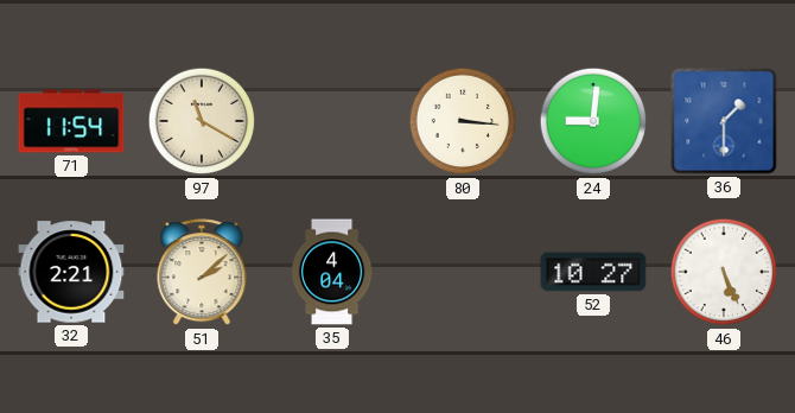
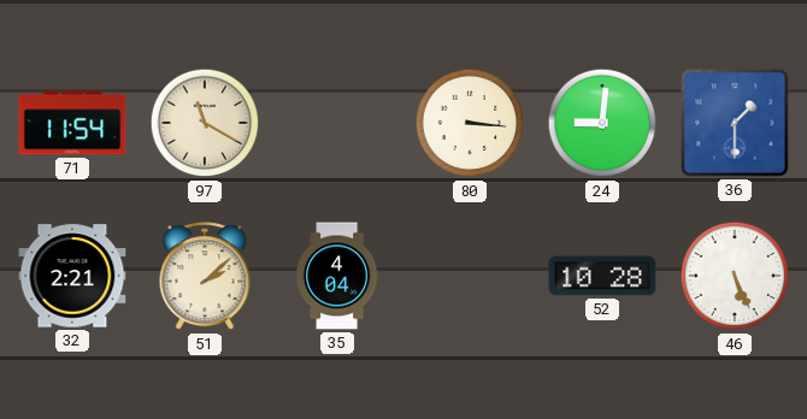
52: 10:27 -> 10:28 (602, 276)
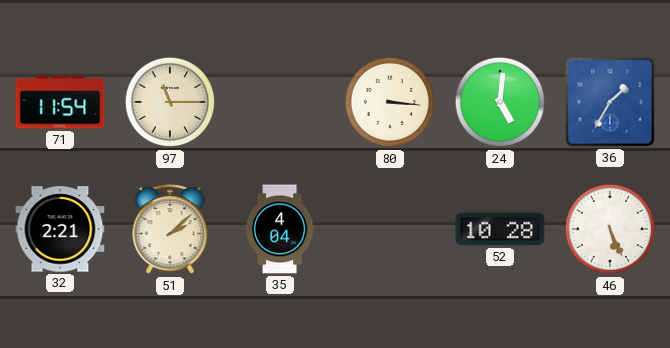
97: 11:20 -> 11:15 (170, 102)
24: 9:01 -> 5:01 (500, 102)
36: 1:30 -> 1:35 (610, 102)
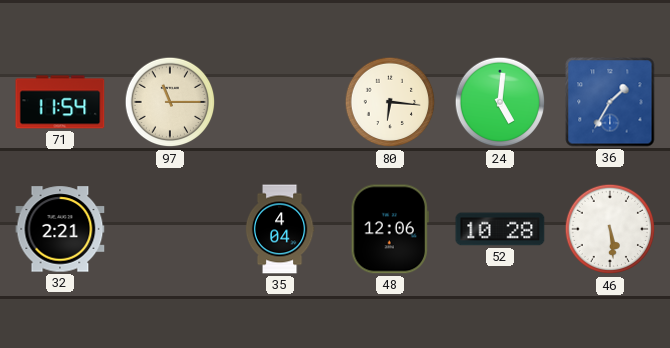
80: 3:16 -> 6:16 (390, 102)
51: 2:08 -> none (170, 230)
48: none -> 12:06 (390, 229)
46: 5:26 -> 5:29 (610, 229)
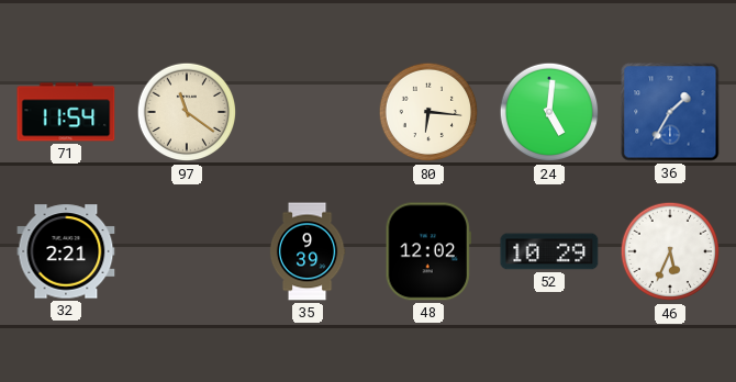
97: 11:15 -> 11:21 (187, 112)
35: 4:04 -> 9:39 (308, 251)
48: 12:06 -> 12:02 (428, 251)
52: 10:28 -> 10:29 (549, 251)
46: 5:29 -> 5:34 (670, 251)
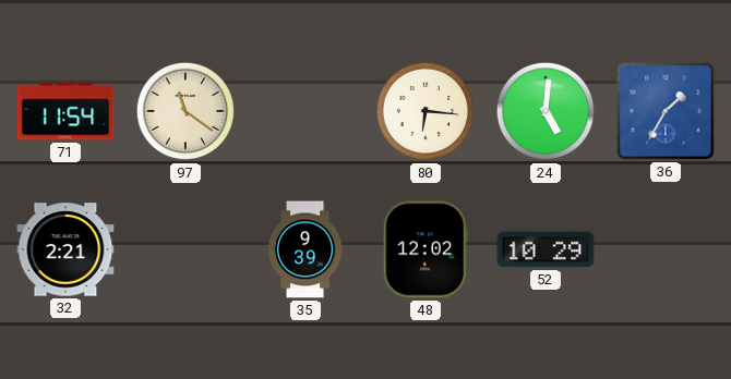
46: 5:34 -> none (670, 251)
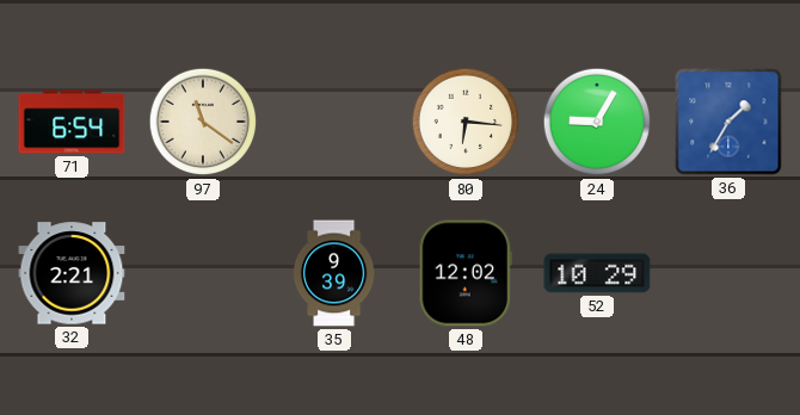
71: 11:54 -> 6:54 (72, 122)
24: 5:01 -> 9:05 (597, 122)
